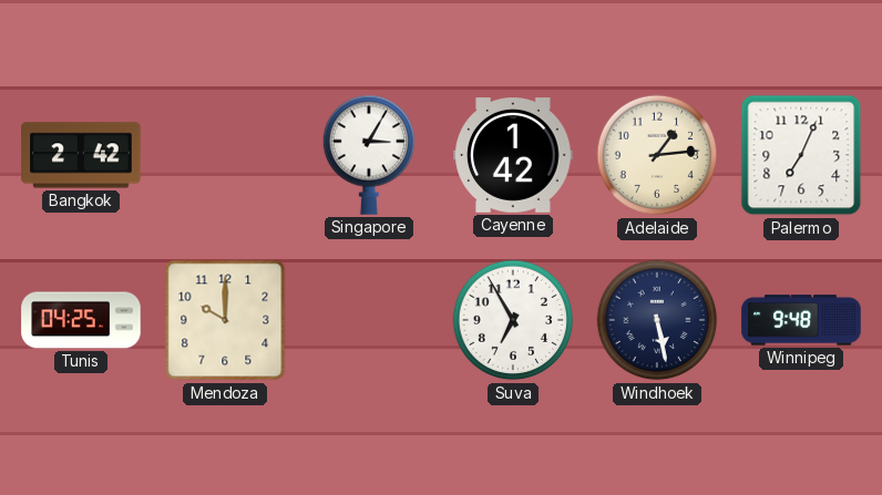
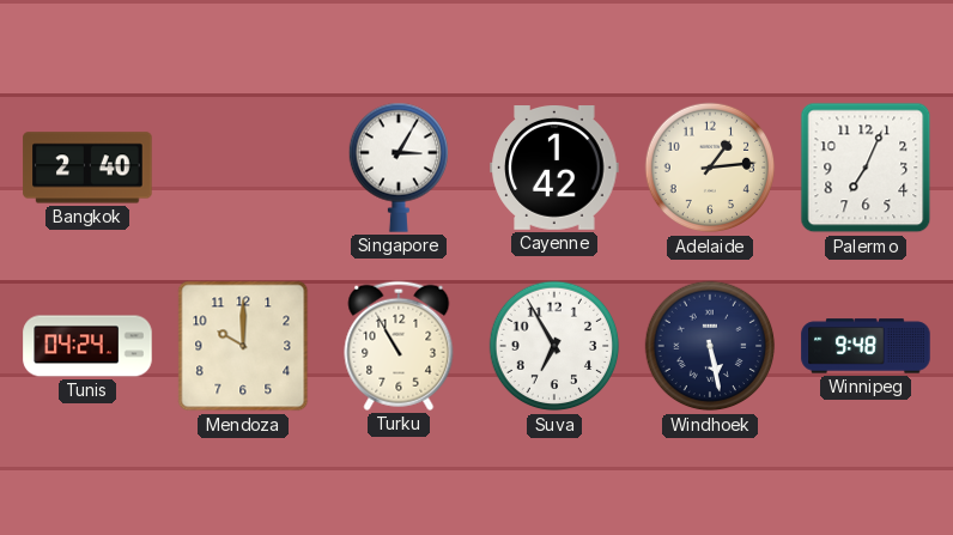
Bangkok: 2:42 -> 2:40 (87, 168)
Tunis: 04:25 -> 04:24 (87, 346)
Turku: none -> 10:55 (399, 346)
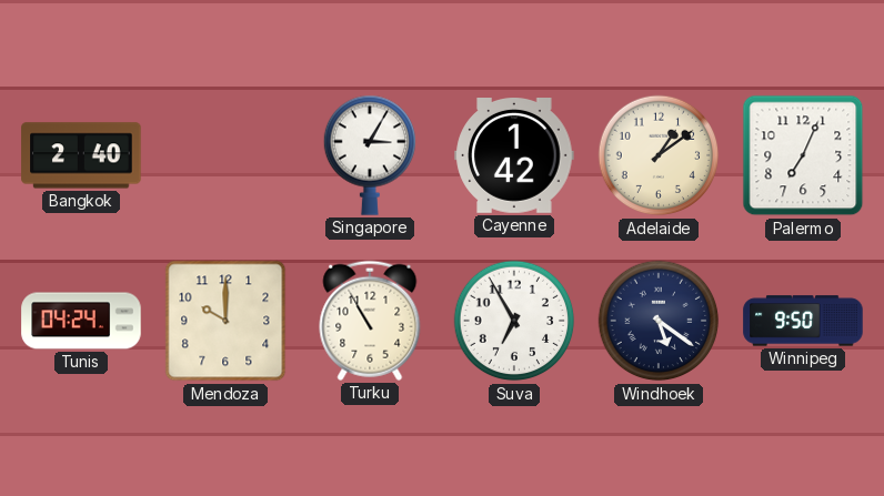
Adelaide: 1:14 -> 1:09 (659, 155)
Windhoek: 5:28 -> 5:21 (659, 321)
Winnipeg: 9:48 -> 9:50 (803, 321)
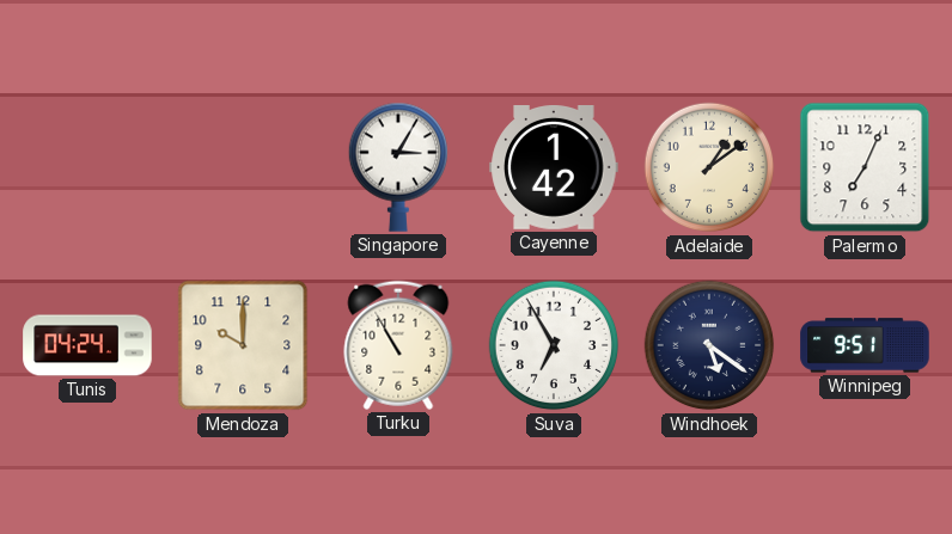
Bangkok: 2:40 -> none (81, 155)
Winnipeg: 9:50 -> 9:51 (865, 345)
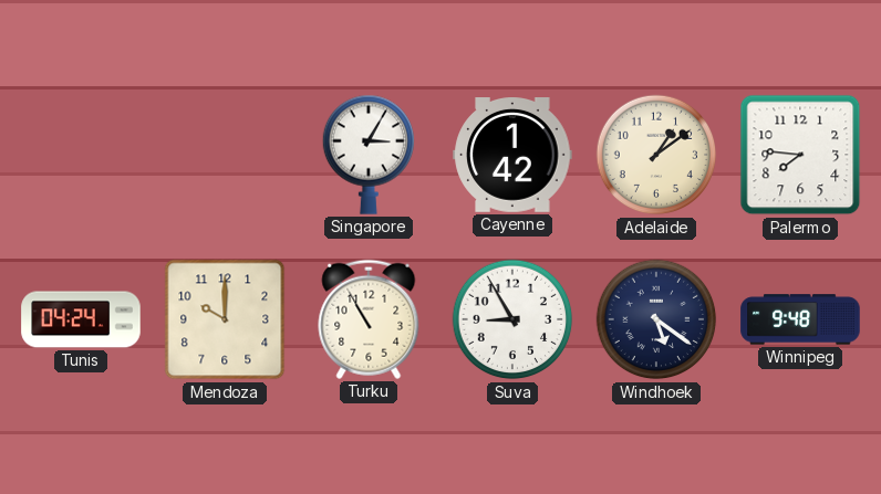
Palermo: 7:04 -> 7:46 (800, 155)
Suva: 6:55 -> 8:55 (512, 319)
Winnipeg: 9:51 -> 9:48 (800, 319)
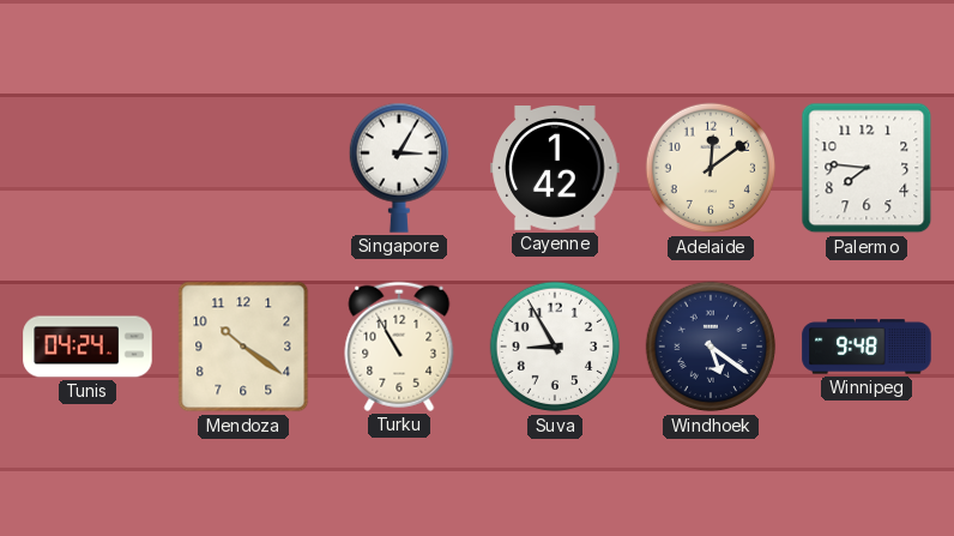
Adelaide: 1:09 -> 12:09 (711, 168)
Mendoza: 10:00 -> 10:21 (243, 347)
